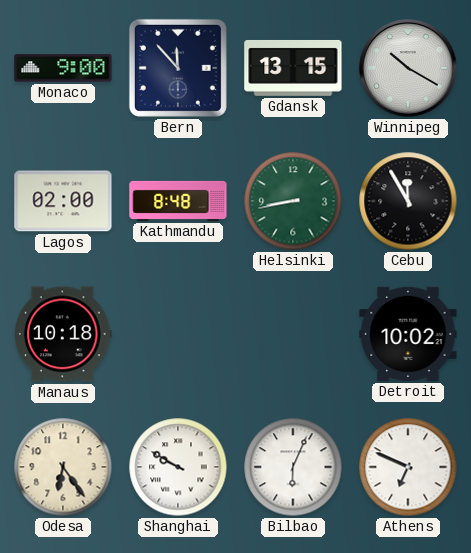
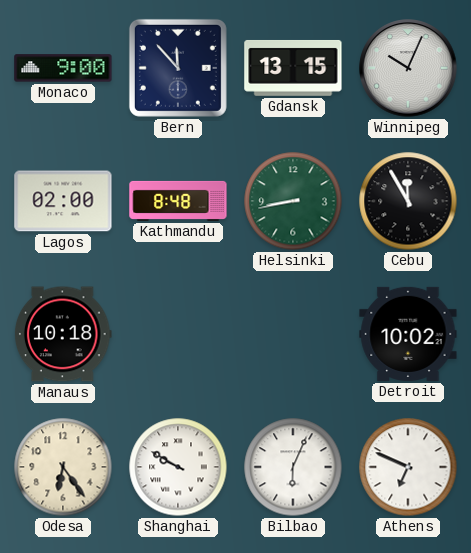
Winnipeg: 10:20 -> 10:04 (408, 68)
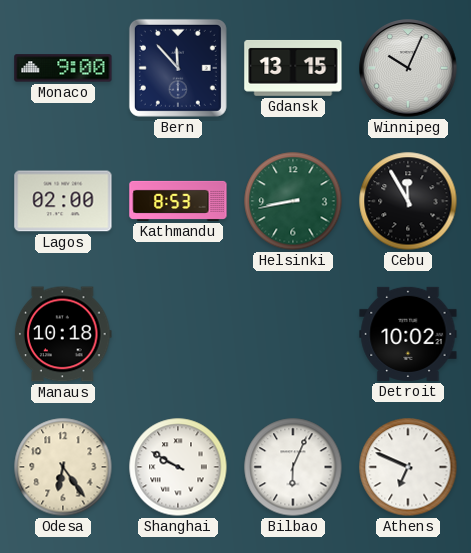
Kathmandu: 8:48 -> 8:53 (178, 201)
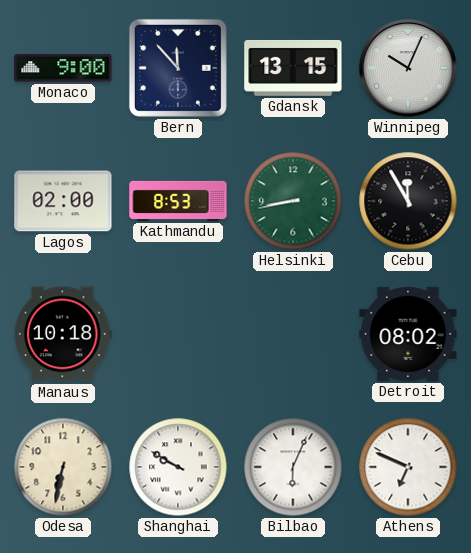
Detroit: 10:02 -> 08:02 (408, 334)
Odesa: 6:24 -> 6:32 (63, 467)
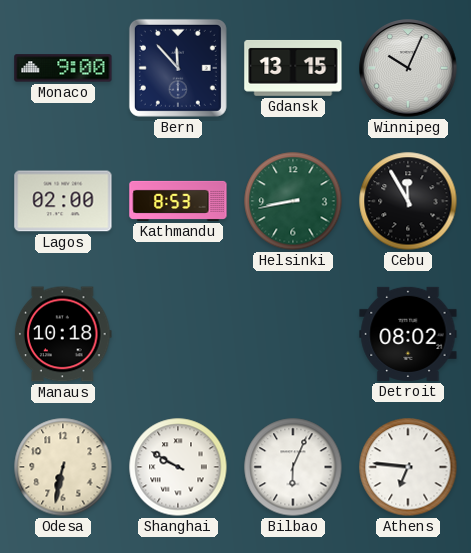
Athens: 6:49 -> 6:46 (408, 467)
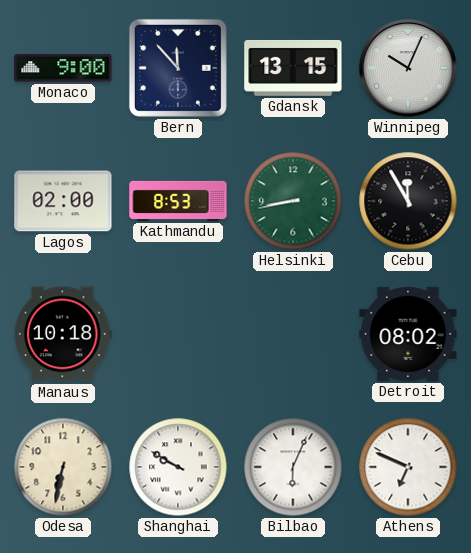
Athens: 6:46 -> 6:49 (408, 467)
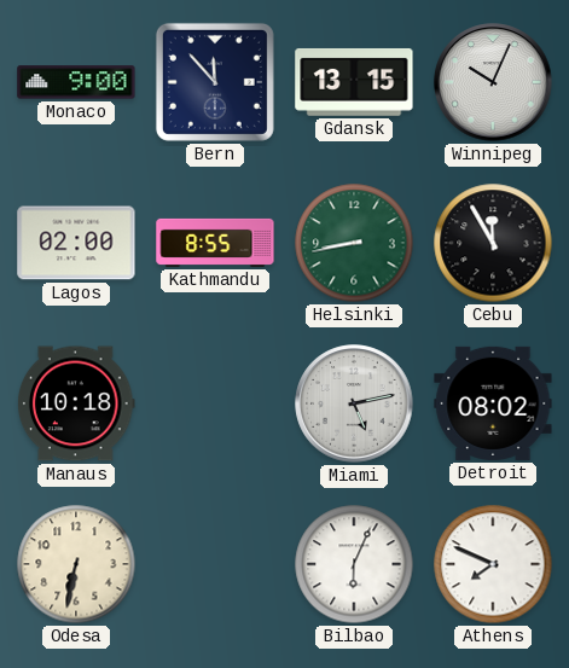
Kathmandu: 8:53 -> 8:55 (215, 243)
Miami: none -> 5:13 (354, 403)
Shanghai: 9:50 -> none (178, 467)
Athens: 6:49 -> 7:49 (493, 564)
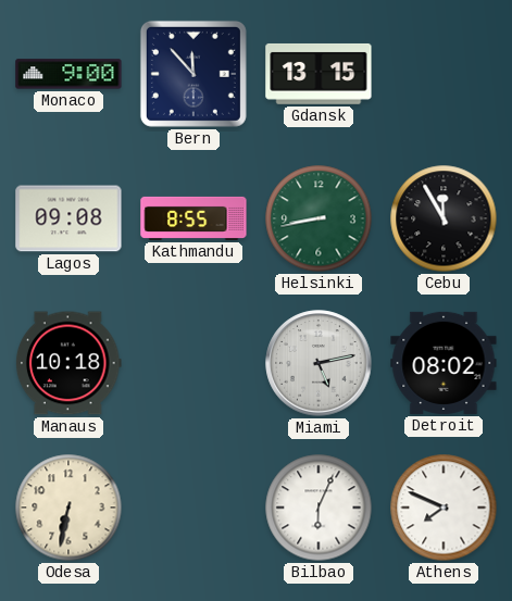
Winnipeg: 10:04 -> none (493, 82)
Lagos: 02:00 -> 09:08 (68, 218)
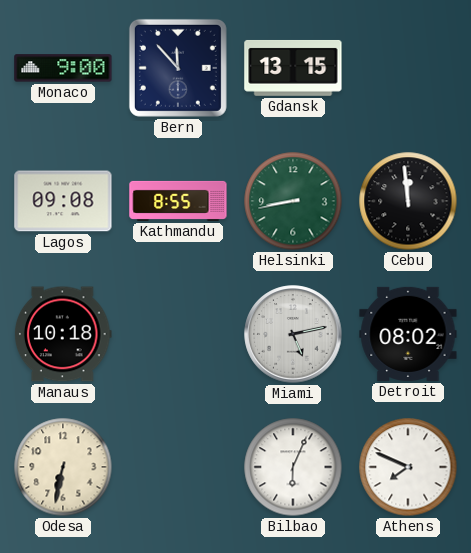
Cebu: 11:55 -> 11:59 (408, 201)
